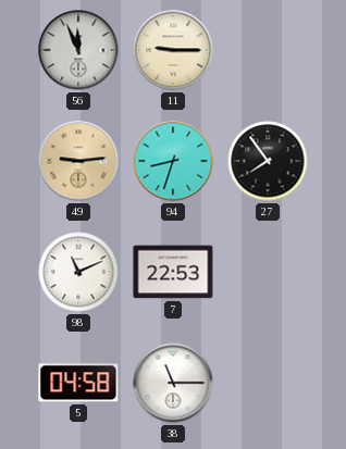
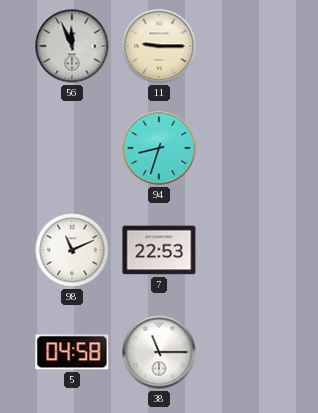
49: 9:14 -> none (78, 161)
27: 7:54 -> none (268, 161)
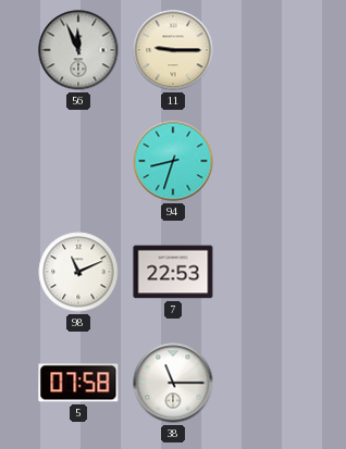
5: 04:58 -> 07:58 (78, 383)
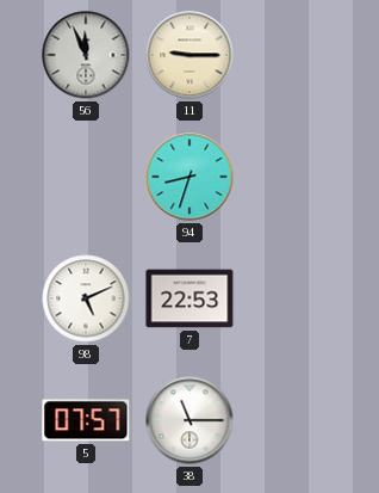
98: 11:11 -> 5:11 (86, 298)
5: 07:58 -> 07:57 (86, 420)
